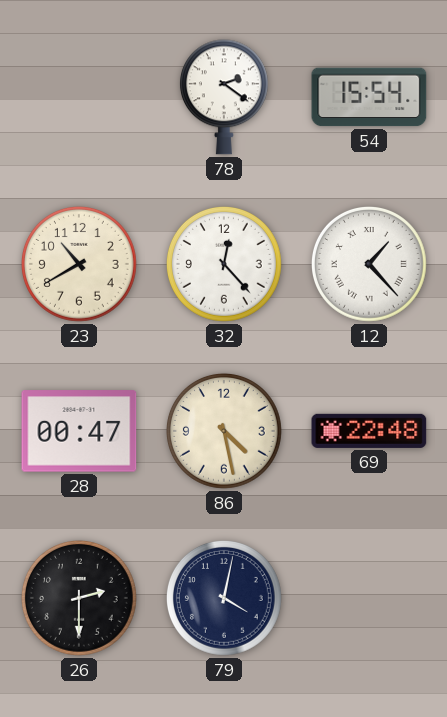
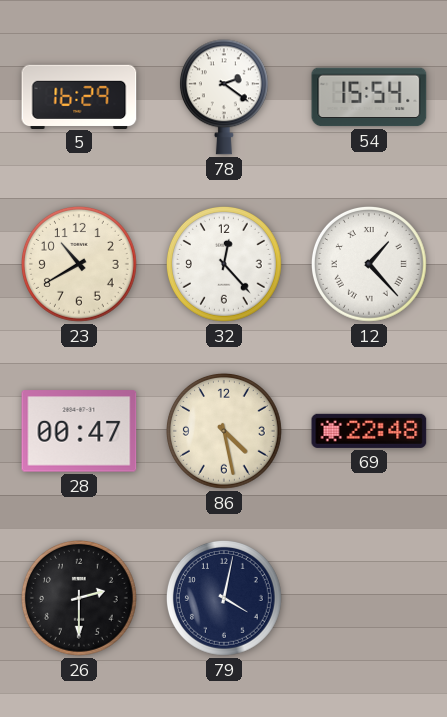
5: none -> 16:29 (79, 96)
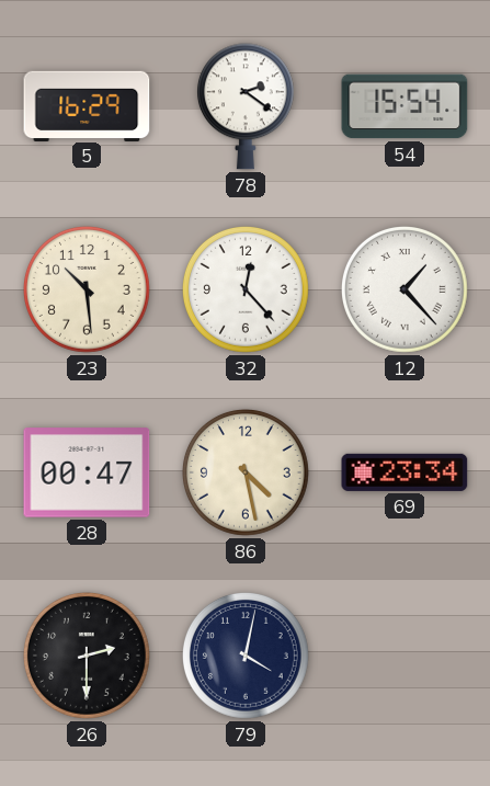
23: 10:40 -> 10:29 (87, 289)
69: 22:48 -> 23:34 (404, 472)
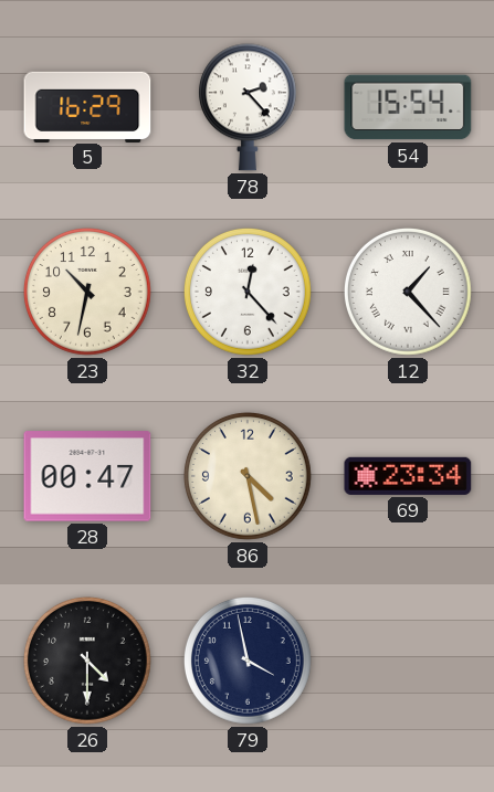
78: 2:21 -> 2:23 (248, 107)
23: 10:29 -> 10:32 (87, 292)
26: 2:30 -> 4:30 (87, 661)
79: 4:02 -> 3:58 (248, 661)
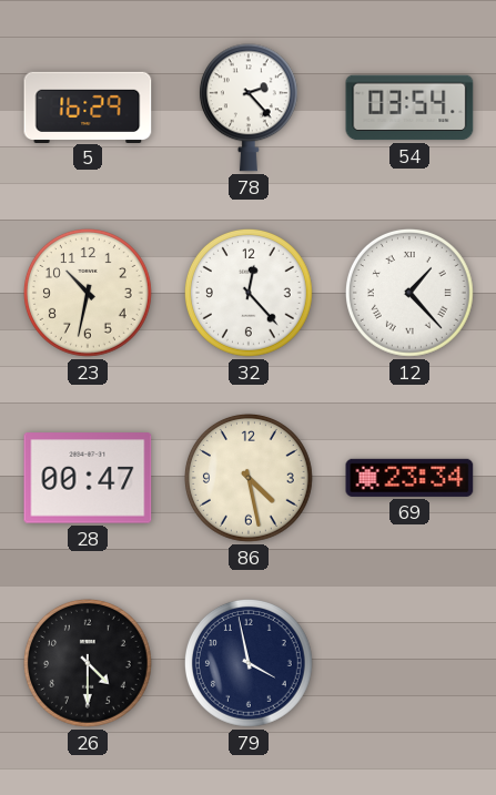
54: 15:54 -> 03:54 (409, 108)
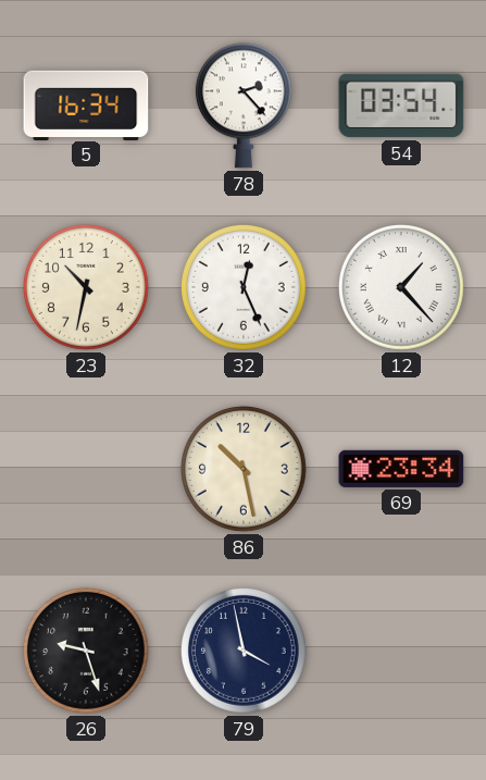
5: 16:29 -> 16:34 (86, 104)
32: 12:23 -> 12:26 (244, 287)
28: 00:47 -> none (88, 478)
86: 4:28 -> 10:28 (244, 469)
26: 4:30 -> 9:27 (86, 651)
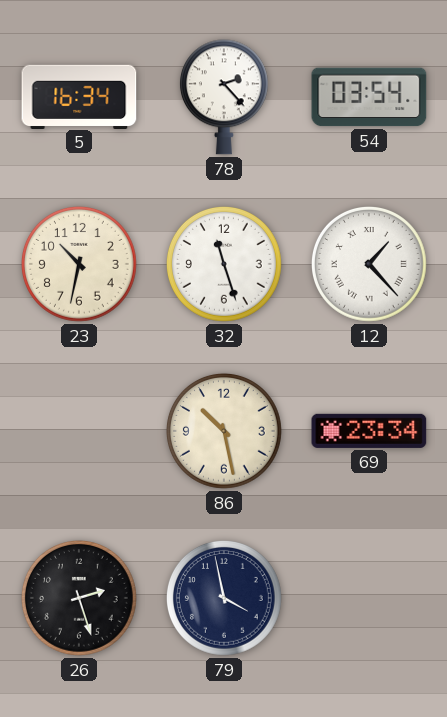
32: 12:26 -> 11:27 (224, 264)
26: 9:27 -> 2:27 (79, 598)
